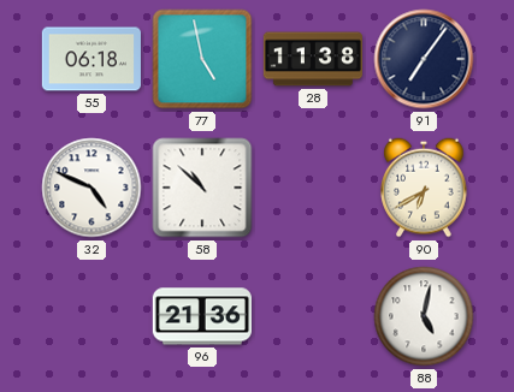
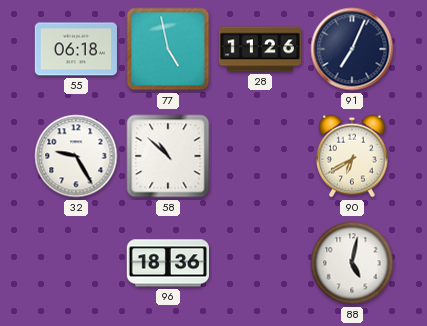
28: 11:38 -> 11:26 (259, 49)
91: 7:06 -> 7:04 (352, 49)
32: 4:49 -> 9:25 (76, 156)
96: 21:36 -> 18:36 (168, 263)
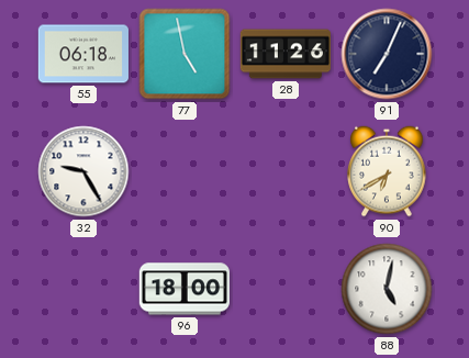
58: 10:52 -> none (168, 156)
96: 18:36 -> 18:00 (185, 289)
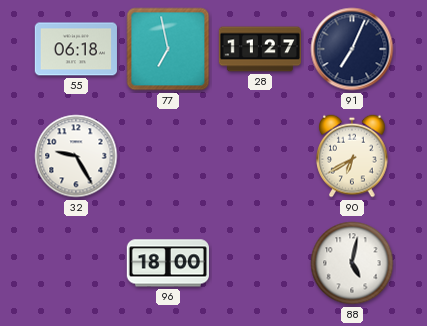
77: 4:58 -> 6:58 (168, 49)
28: 11:26 -> 11:27 (259, 49)
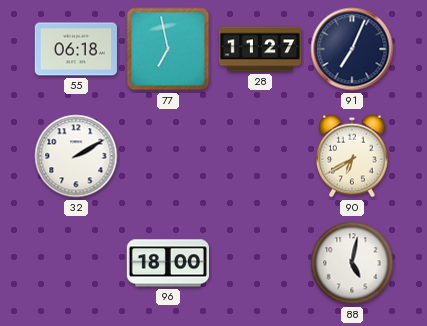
32: 9:25 -> 2:10 (76, 156)
